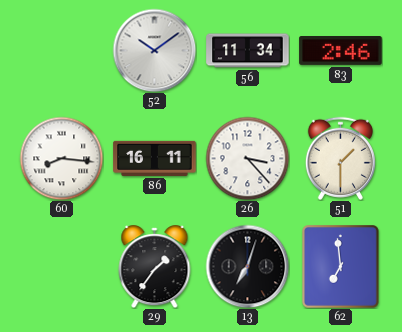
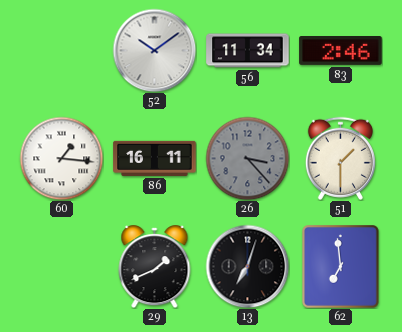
60: 8:16 -> 1:16 (61, 158)
26 dial: white -> grey (247, 158)
29: 1:36 -> 1:41 (155, 267)
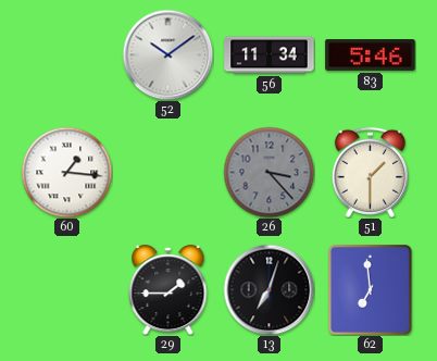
83: 2:46 -> 5:46 (371, 55)
86: 16:11 -> none (155, 158)
29: 1:41 -> 1:45 (168, 290)
